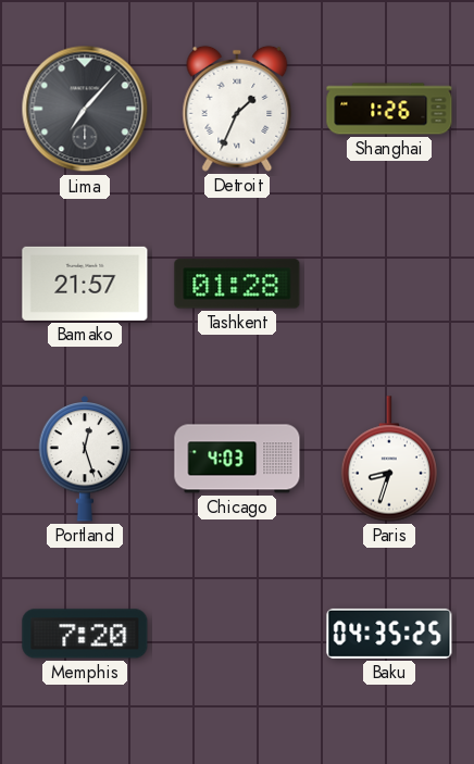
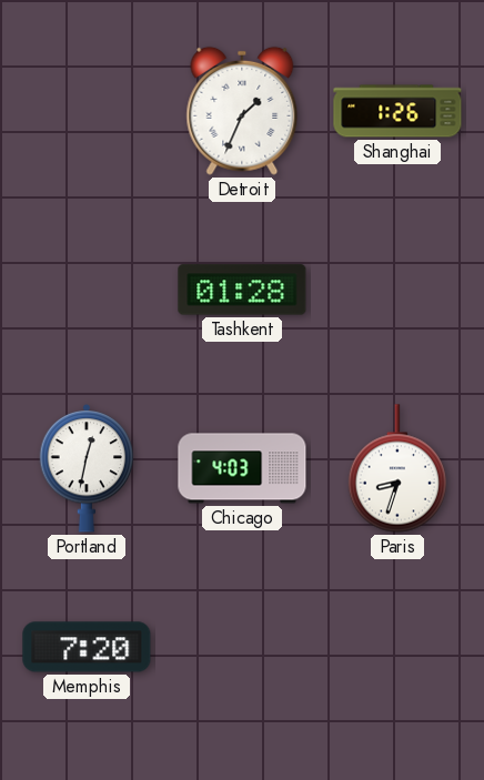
Lima: 7:07 -> none (85, 109)
Bamako: 21:57 -> none (85, 284)
Portland: 12:27 -> 12:32 (87, 468)
Baku: 04:35 -> none (389, 634)
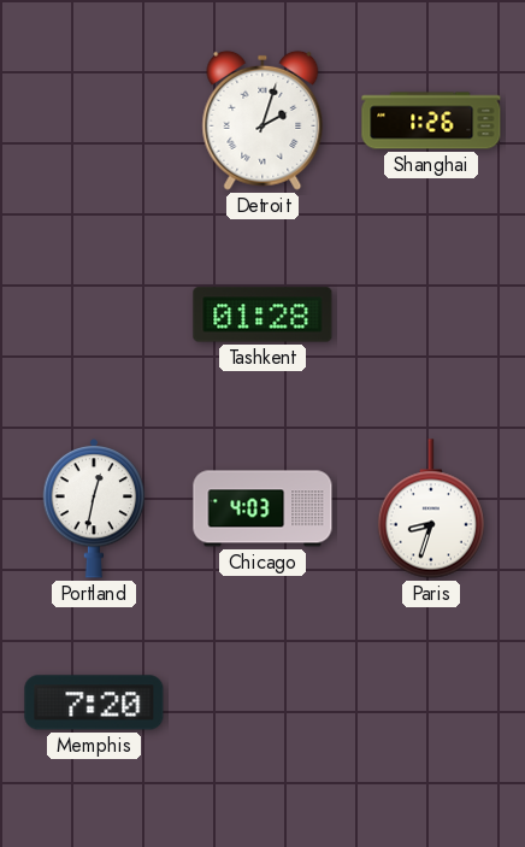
Detroit: 1:34 -> 2:03 (262, 120)
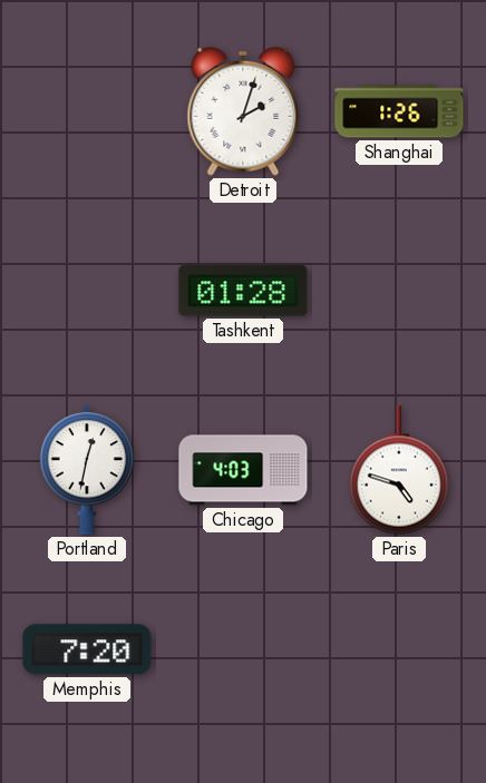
Paris: 8:33 -> 4:48 (399, 470)
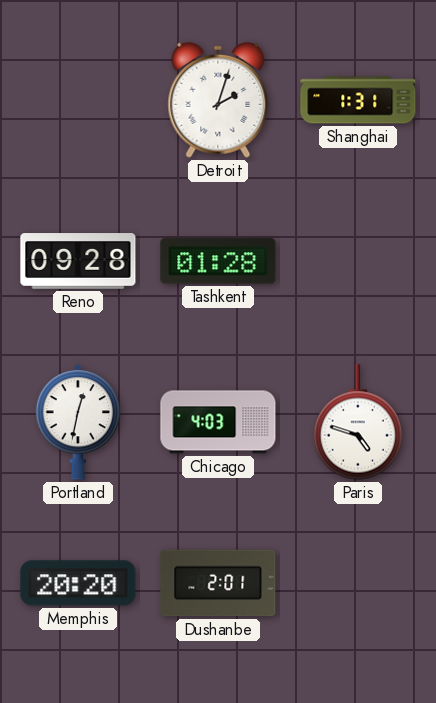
Shanghai: 1:26 -> 1:31 (358, 100)
Reno: none -> 09:28 (78, 261)
Memphis: 7:20 -> 20:20 (78, 583)
Dushanbe: none -> 2:01 (218, 583)
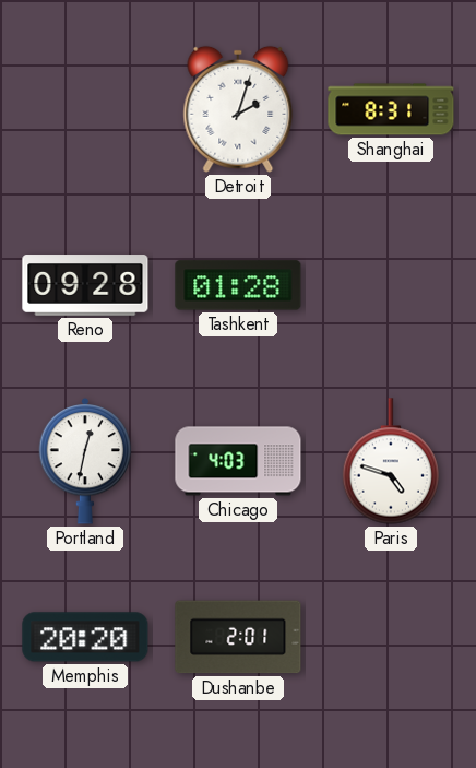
Shanghai: 1:31 -> 8:31 (391, 109)
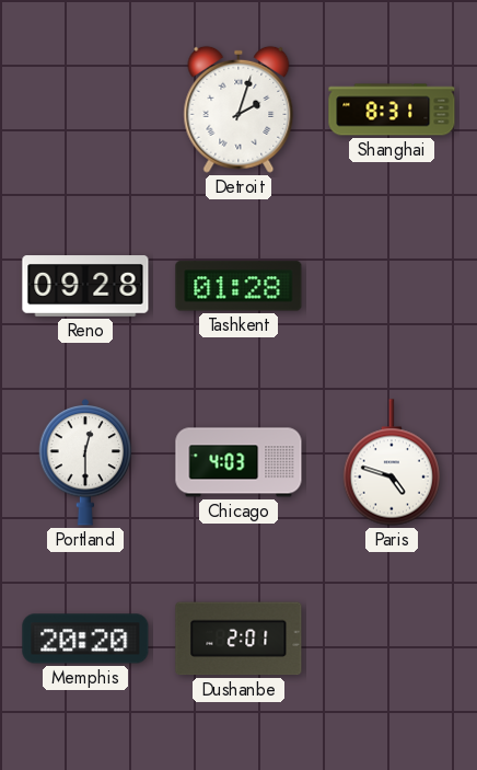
Portland: 12:32 -> 12:30 (85, 462)
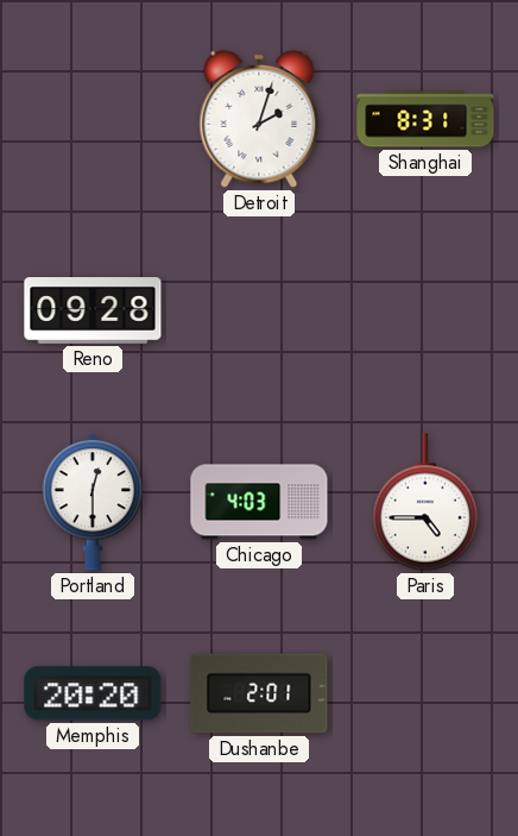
Tashkent: 01:28 -> none (238, 286)
Paris: 4:48 -> 4:45 (425, 502)
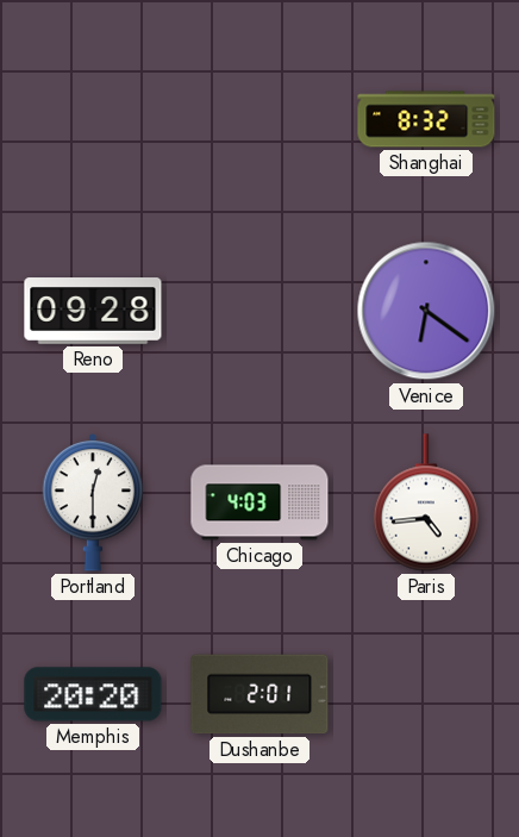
Detroit: 2:03 -> none (259, 119)
Shanghai: 8:31 -> 8:32 (426, 119)
Venice: none -> 6:21 (426, 311)
Paris: 4:45 -> 4:44 (426, 502)
